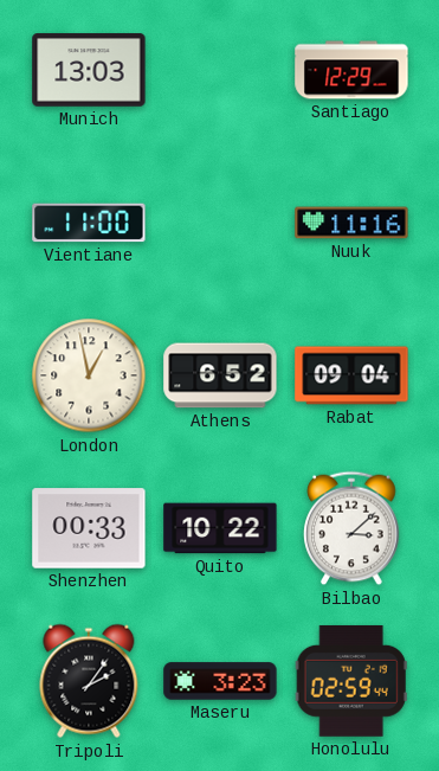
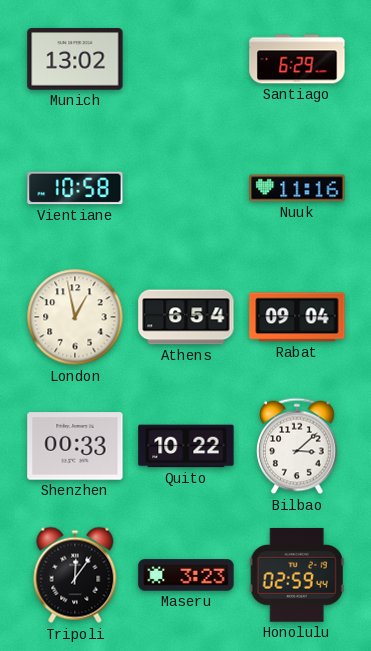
Munich: 13:03 -> 13:02 (75, 59)
Santiago: 12:29 -> 6:29 (297, 59)
Vientiane: 11:00 -> 10:58 (75, 188)
Athens: 6:52 -> 6:54 (186, 317)
Tripoli: 2:06 -> 12:06 (75, 575)
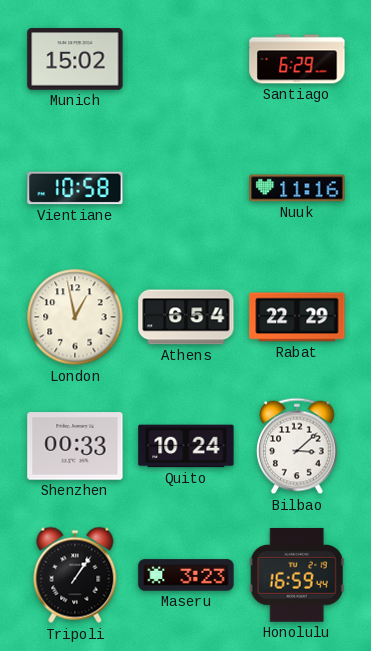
Munich: 13:02 -> 15:02 (75, 59)
Rabat: 09:04 -> 22:29 (297, 317)
Quito: 10:22 -> 10:24 (186, 446)
Tripoli: 12:06 -> 1:06 (75, 575)
Honolulu: 02:59 -> 16:59 (297, 575)
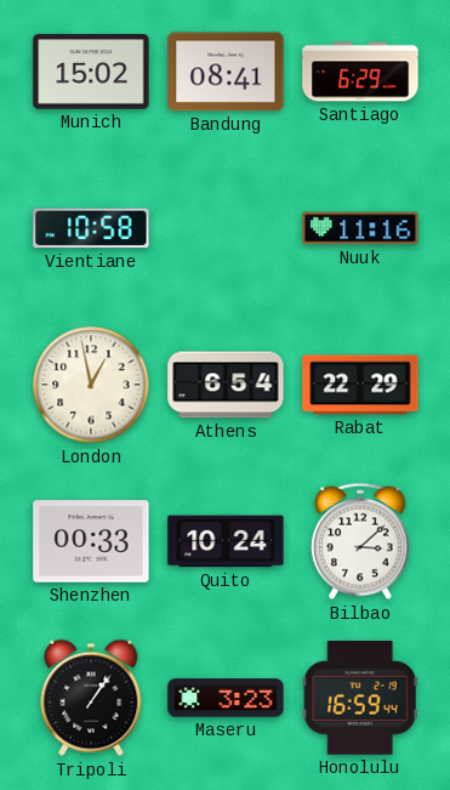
Bandung: none -> 08:41 (226, 72)
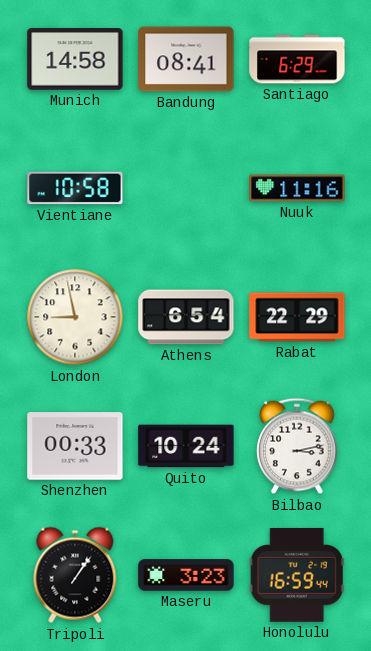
Munich: 15:02 -> 14:58 (75, 59)
London: 12:58 -> 8:58 (75, 317)
Bilbao: 3:08 -> 3:13 (297, 446)
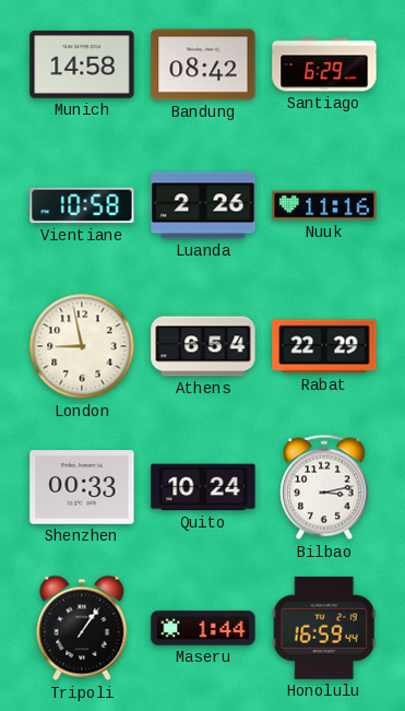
Bandung: 08:41 -> 08:42 (203, 64)
Luanda: none -> 2:26 (203, 205)
Maseru: 3:23 -> 1:44 (203, 628)
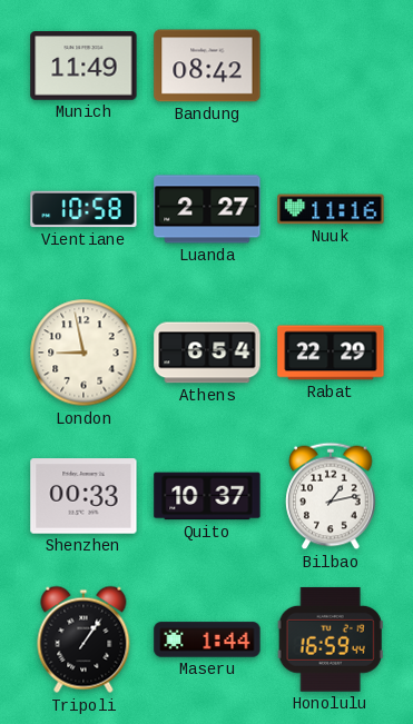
Munich: 14:58 -> 11:49 (83, 66)
Santiago: 6:29 -> none (324, 64)
Luanda: 2:26 -> 2:27 (207, 209)
Quito: 10:24 -> 10:37 (207, 496)
Bilbao: 3:13 -> 1:13 (331, 496)
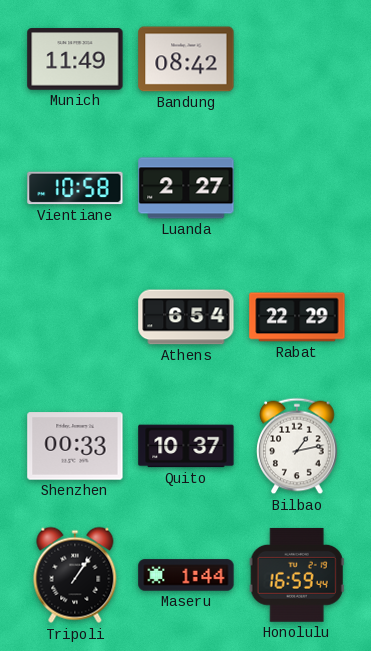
Nuuk: 11:16 -> none (331, 209)
London: 8:58 -> none (83, 353)
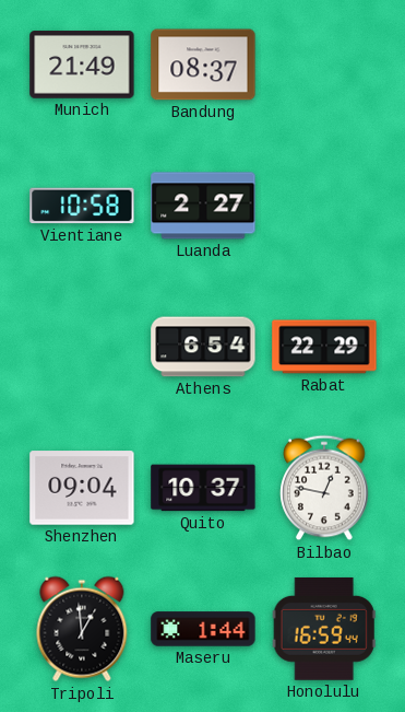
Munich: 11:49 -> 21:49 (82, 65)
Bandung: 08:42 -> 08:37 (203, 65)
Shenzhen: 00:33 -> 09:04 (82, 488)
Bilbao: 1:13 -> 12:47 (324, 488)
Tripoli: 1:06 -> 12:59 (82, 629)
